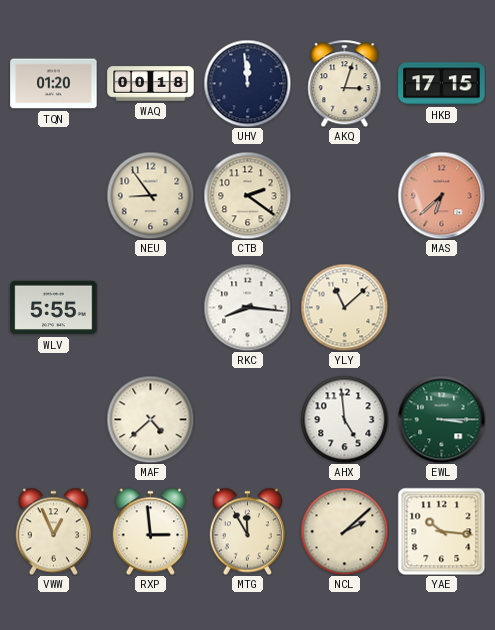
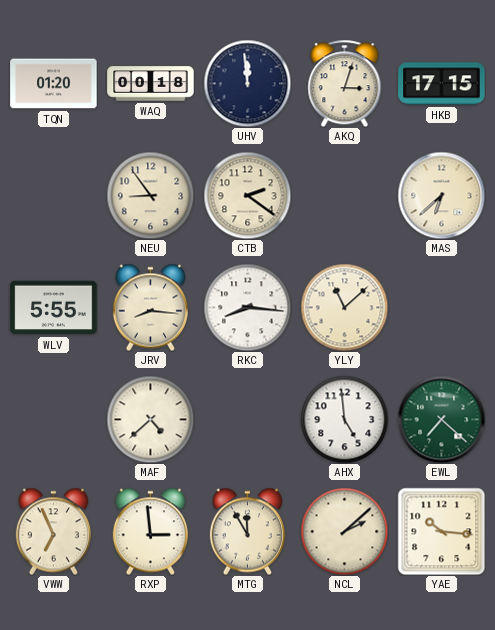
MAS dial: salmon -> cream (441, 195)
JRV: none -> 8:16 (150, 307)
EWL: 3:15 -> 7:22 (441, 419)
VWW: 12:56 -> 6:56 (53, 531)
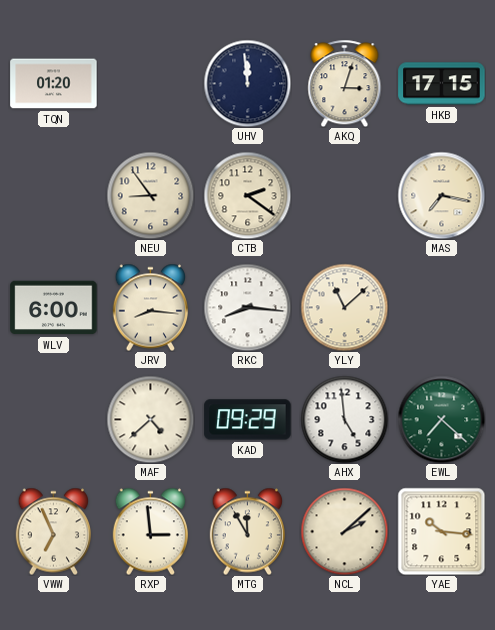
WAQ: 00:18 -> none (151, 84)
MAS: 6:38 -> 7:17 (441, 195)
WLV: 5:55 -> 6:00 (54, 308)
KAD: none -> 09:29 (248, 420)
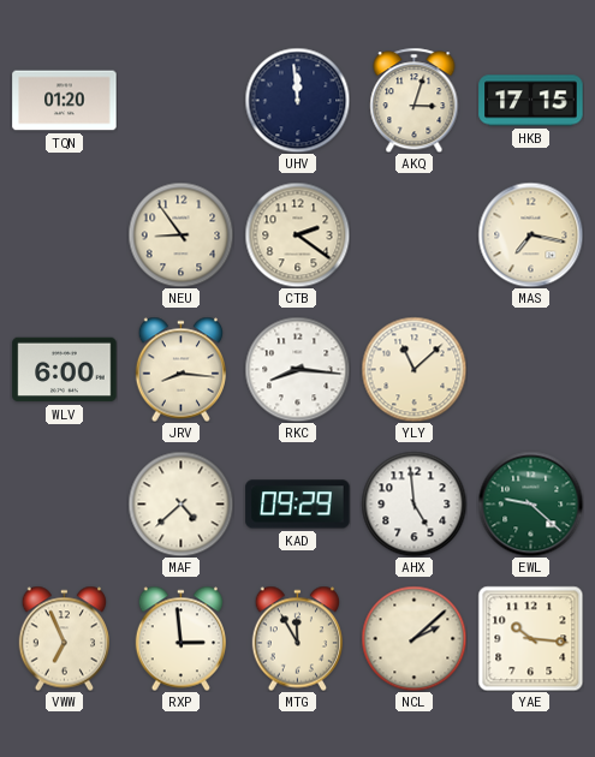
EWL: 7:22 -> 9:22 (530, 503)
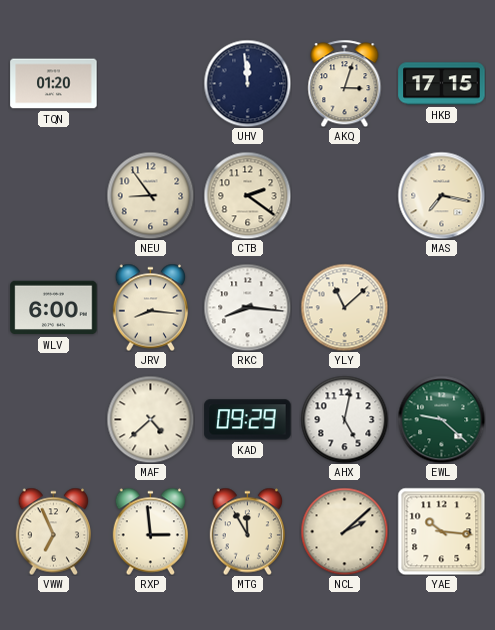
AHX: 4:59 -> 5:02 (344, 419)
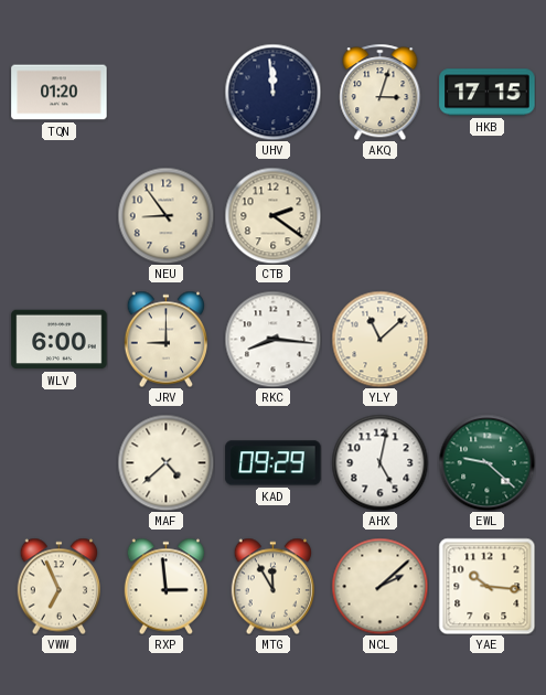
MAS: 7:17 -> none (441, 195)
JRV: 8:16 -> 9:00 (165, 339)
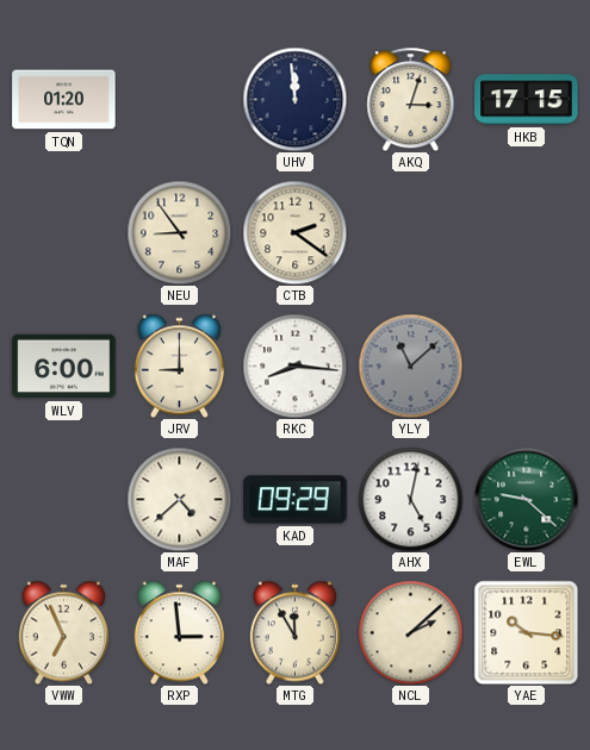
YLY dial: cream -> grey (410, 365)
